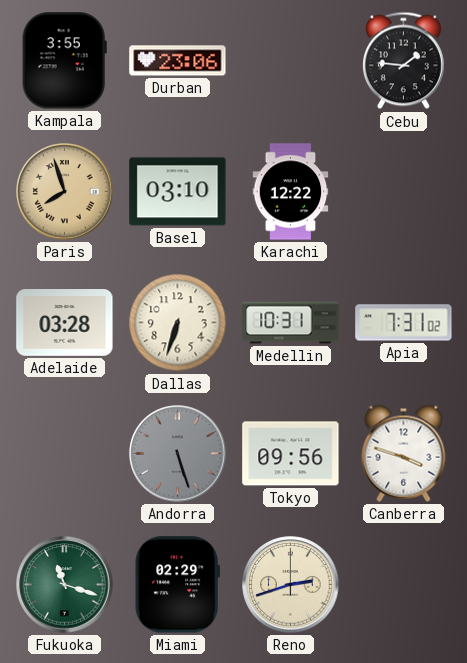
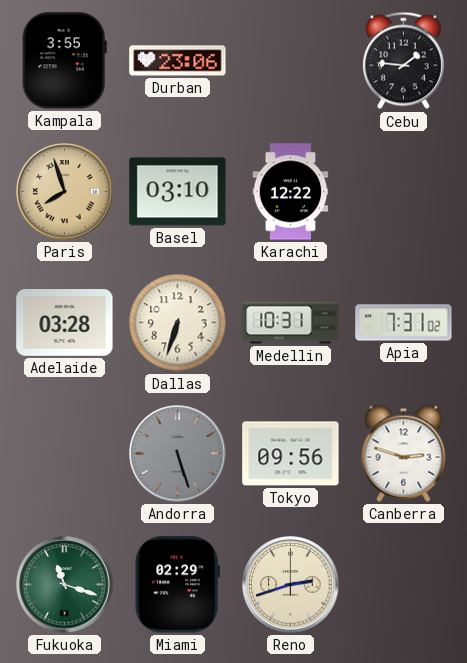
Canberra: 3:48 -> 2:48 (404, 453)
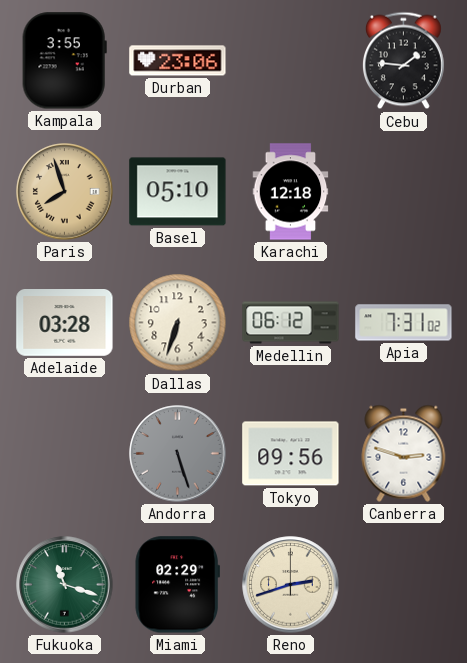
Basel: 03:10 -> 05:10 (178, 192)
Karachi: 12:22 -> 12:18 (291, 192)
Medellin: 10:31 -> 06:12 (291, 323)
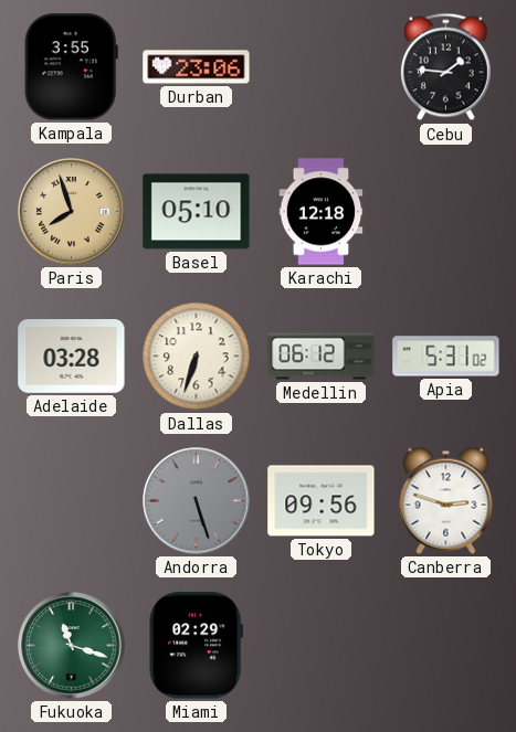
Apia: 7:31 -> 5:31 (446, 357)
Reno: 2:42 -> none (291, 585)
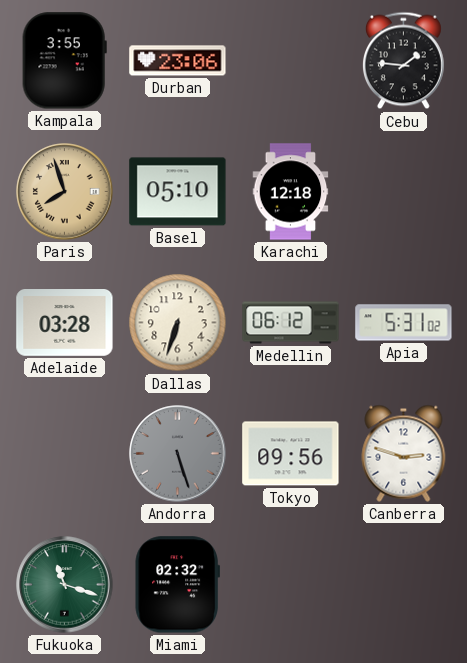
Miami: 02:29 -> 02:32 (177, 585)
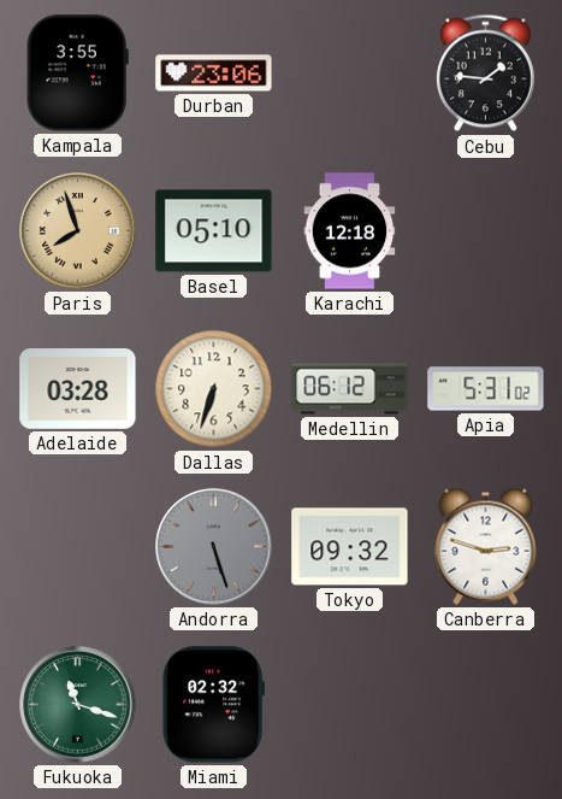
Tokyo: 09:56 -> 09:32 (350, 547)
